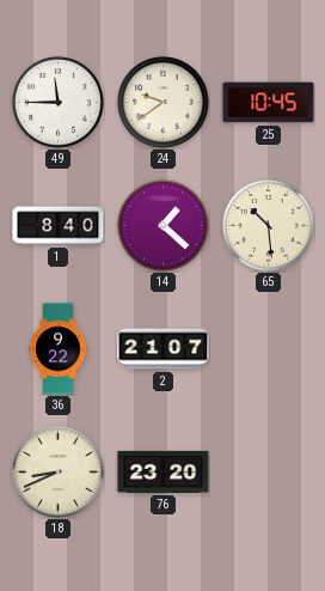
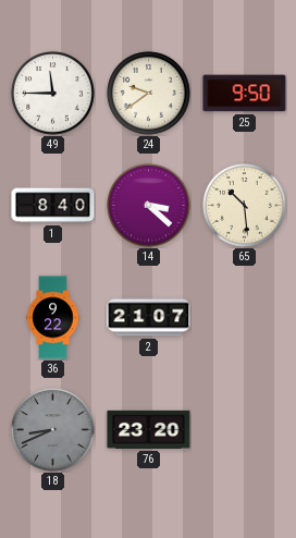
25: 10:45 -> 9:50 (245, 94)
14: 1:22 -> 3:22 (149, 206)
18 dial: cream -> grey (53, 430)
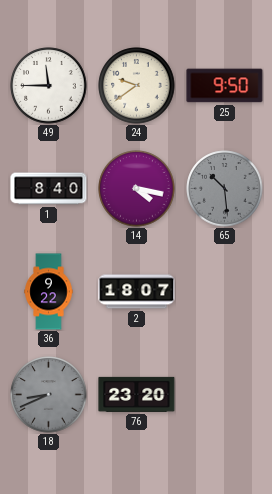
14: 3:22 -> 4:17 (137, 189)
65 dial: cream -> grey (225, 189)
2: 21:07 -> 18:07 (137, 292)
